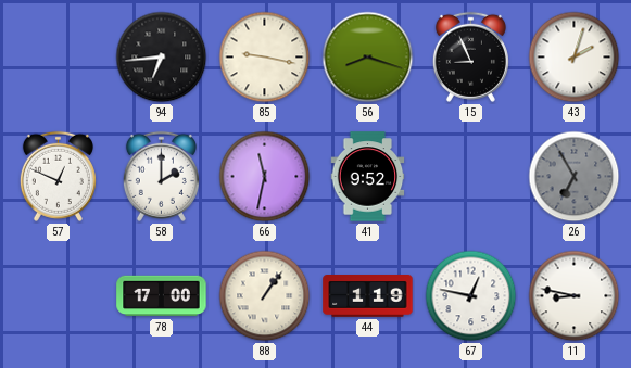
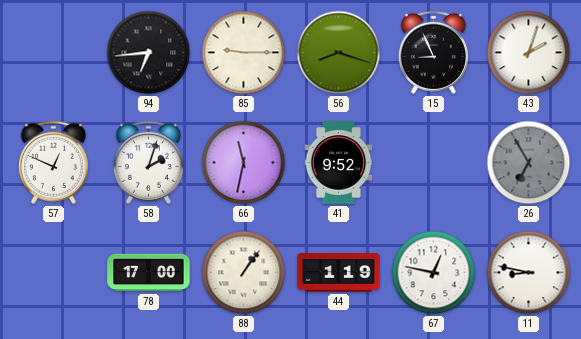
85: 9:17 -> 9:15 (244, 53)
58: 2:00 -> 2:03 (148, 162)
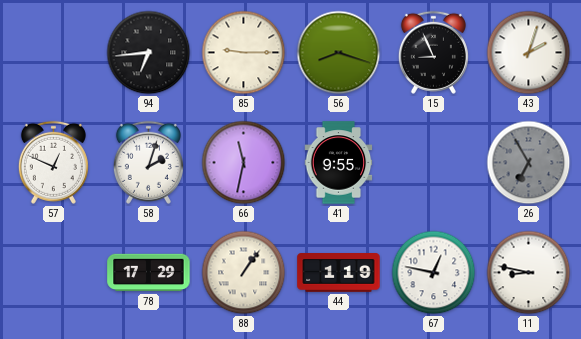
41: 9:52 -> 9:55 (339, 163)
78: 17:00 -> 17:29 (149, 273)
